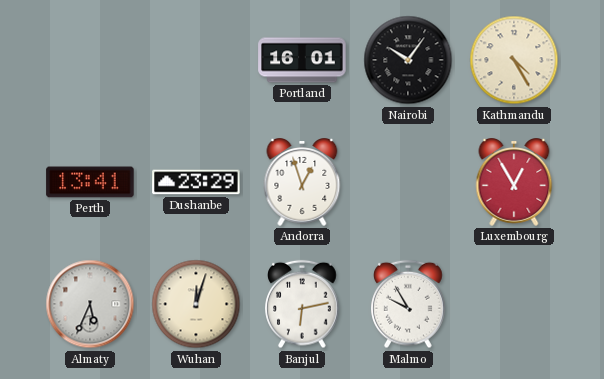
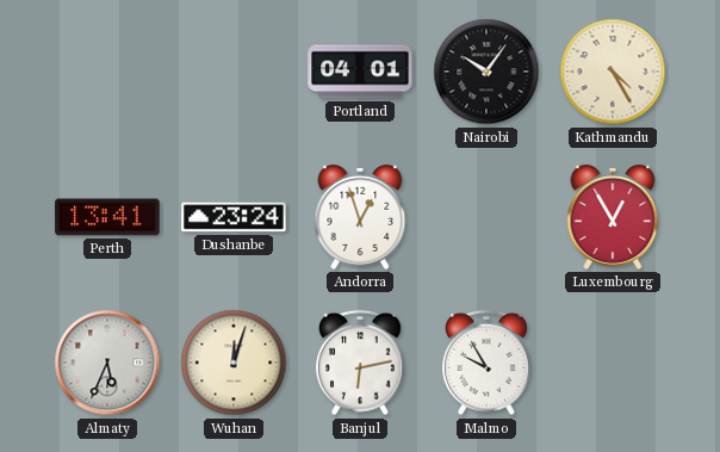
Portland: 16:01 -> 04:01 (360, 72)
Dushanbe: 23:29 -> 23:24 (234, 217)
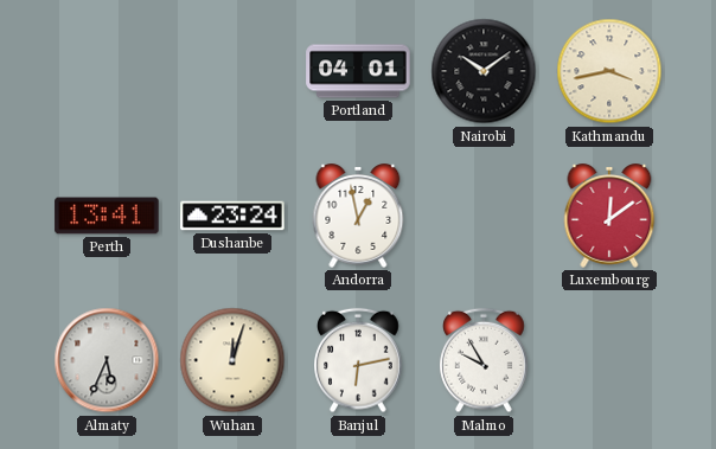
Nairobi: 10:06 -> 10:09 (484, 71)
Kathmandu: 4:25 -> 3:43 (609, 71)
Andorra: 12:57 -> 12:58 (358, 217)
Luxembourg: 12:55 -> 12:09 (609, 217)
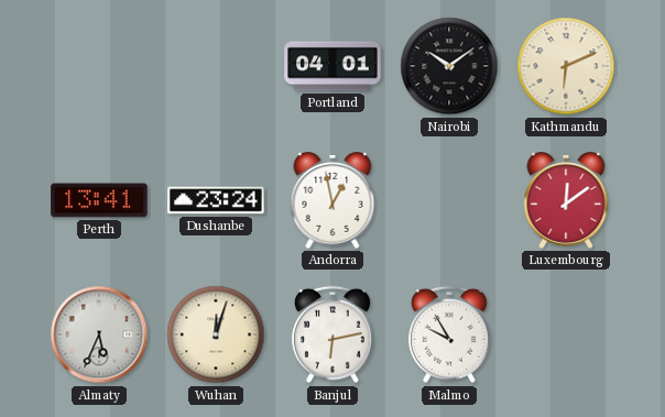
Kathmandu: 3:43 -> 6:11 (566, 66)
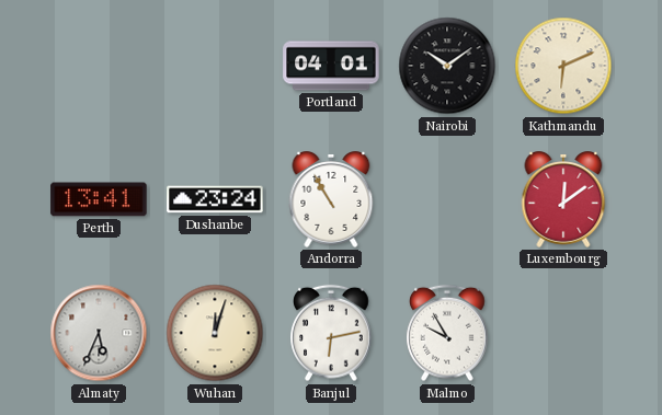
Andorra: 12:58 -> 10:55 (331, 200)
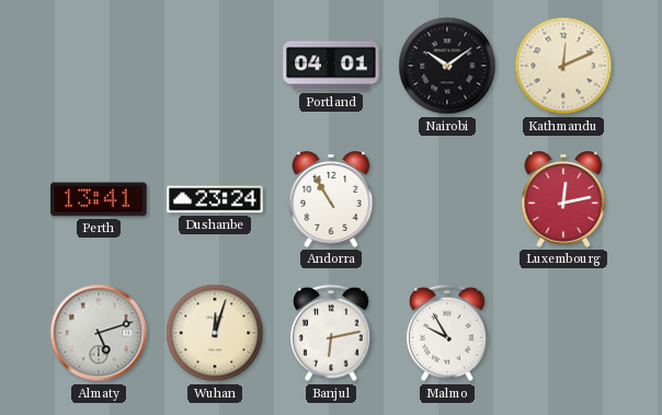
Kathmandu: 6:11 -> 12:11 (563, 66)
Luxembourg: 12:09 -> 12:13 (563, 200)
Almaty: 5:34 -> 5:12 (99, 333)
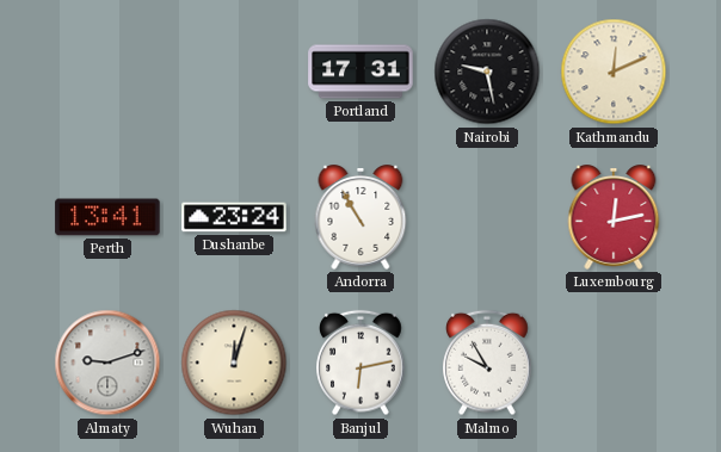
Portland: 04:01 -> 17:31 (360, 72)
Nairobi: 10:09 -> 9:28 (487, 72)
Almaty: 5:12 -> 9:12 (107, 363)
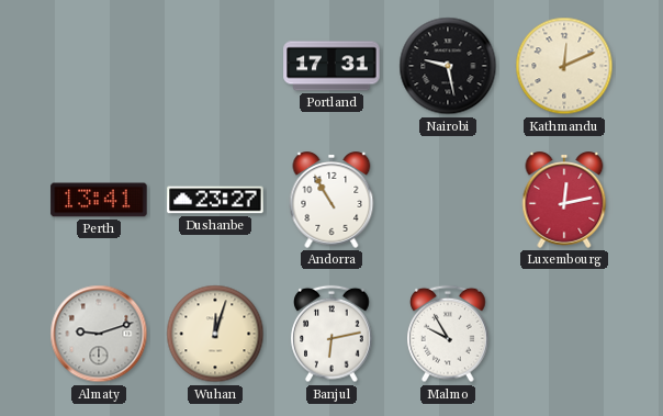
Dushanbe: 23:24 -> 23:27 (215, 200)
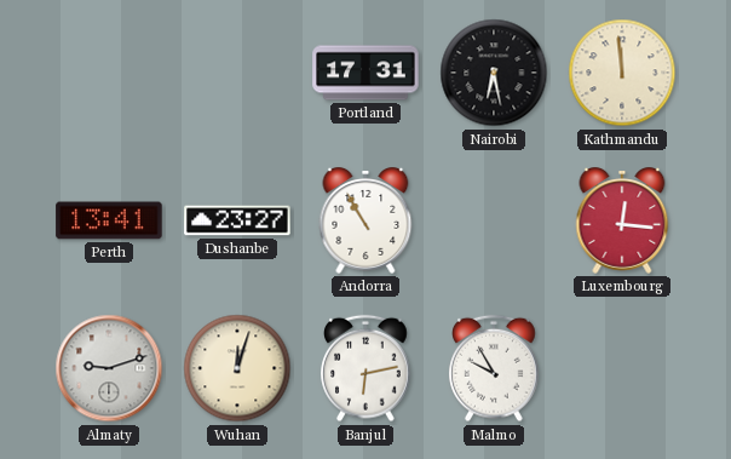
Nairobi: 9:28 -> 6:28 (494, 73)
Kathmandu: 12:11 -> 11:59 (622, 73)
Luxembourg: 12:13 -> 12:16 (622, 222)
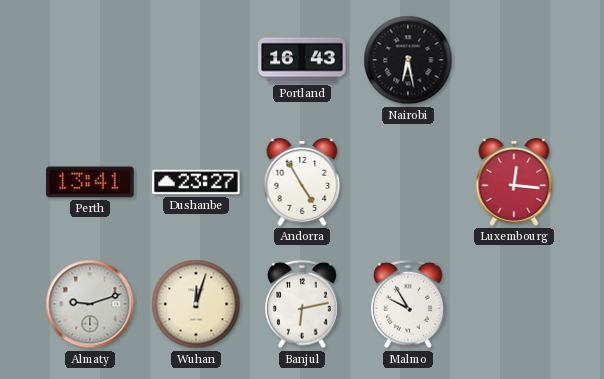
Portland: 17:31 -> 16:43 (302, 60)
Kathmandu: 11:59 -> none (622, 73)
Andorra: 10:55 -> 4:55 (302, 183)
